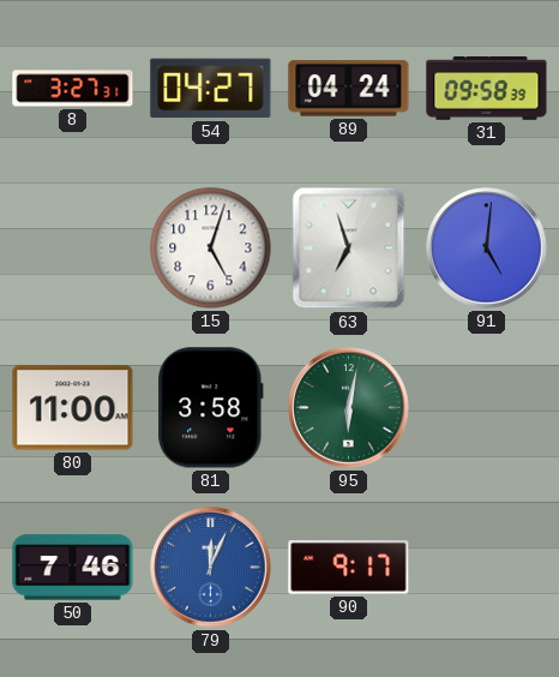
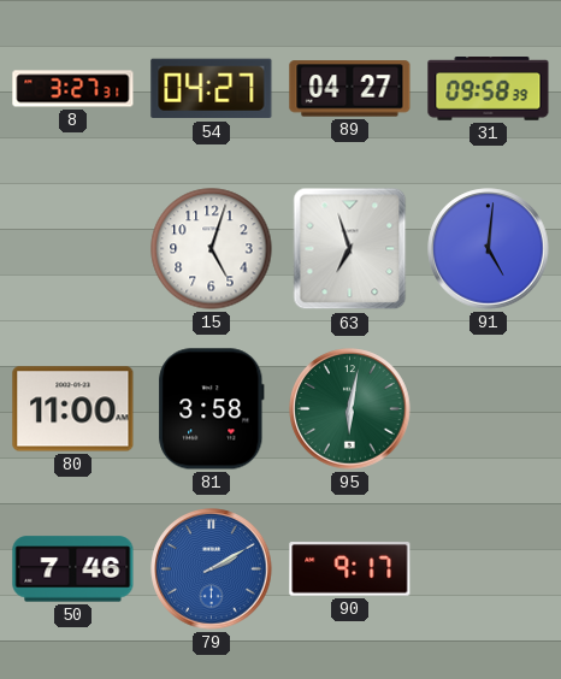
89: 04:24 -> 04:27 (350, 89)
79: 12:04 -> 2:10 (212, 569)
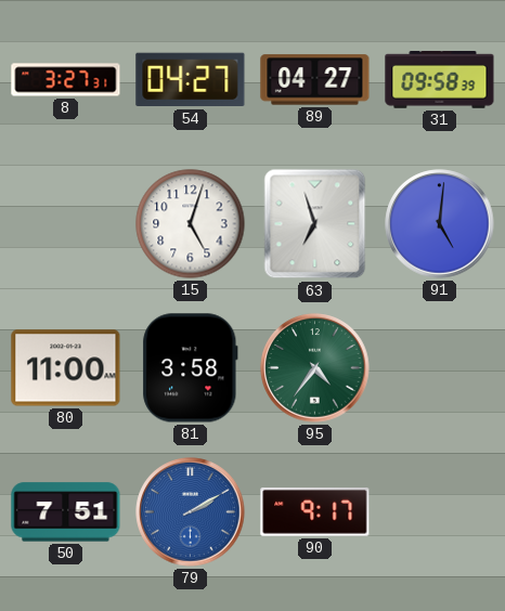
95: 6:02 -> 4:36 (315, 368)
50: 7:46 -> 7:51 (66, 512)
